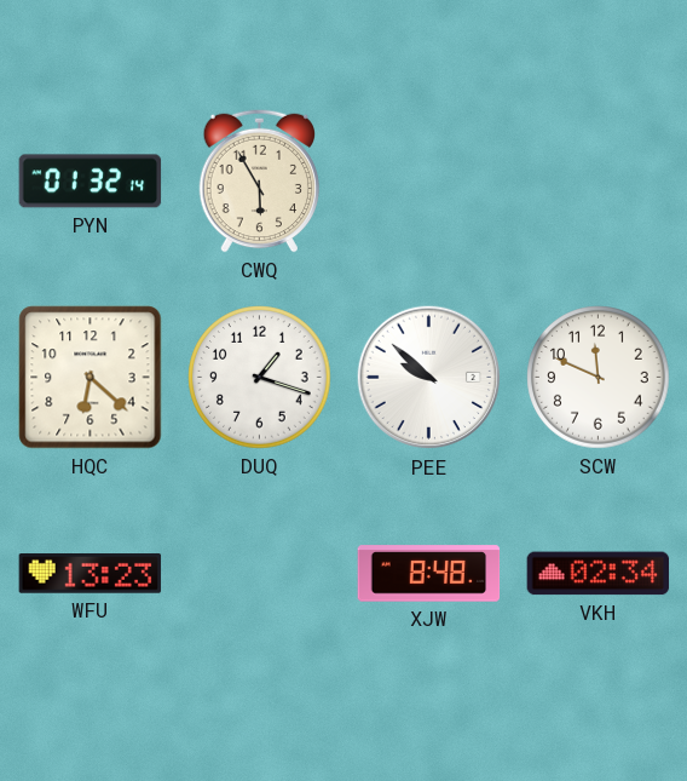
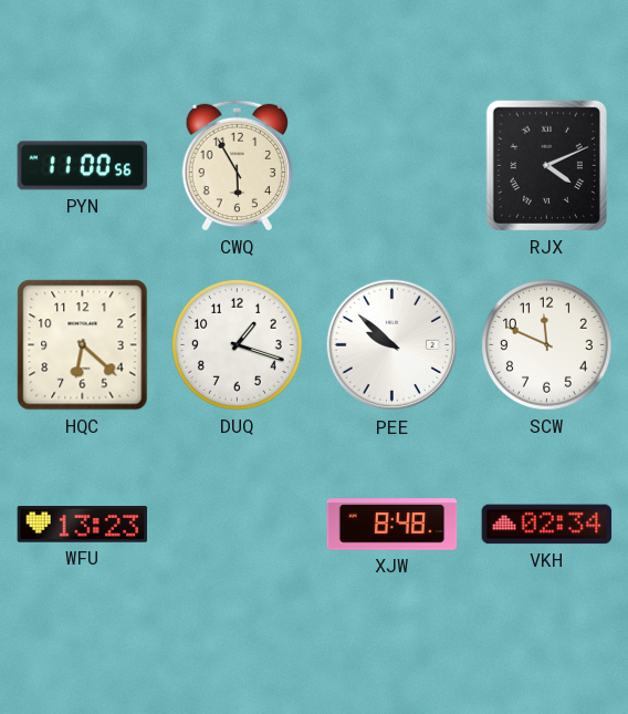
PYN: 01:32 -> 11:00 (83, 166)
RJX: none -> 4:11 (546, 165)
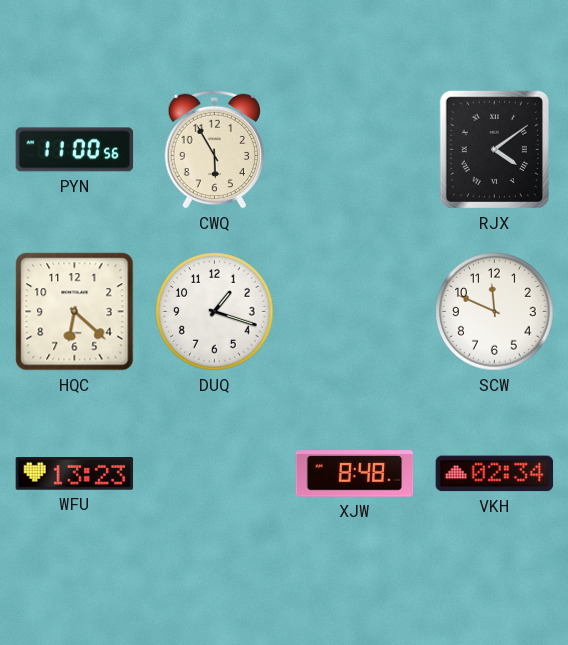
RJX: 4:11 -> 4:09 (494, 149)
PEE: 9:52 -> none (393, 345)
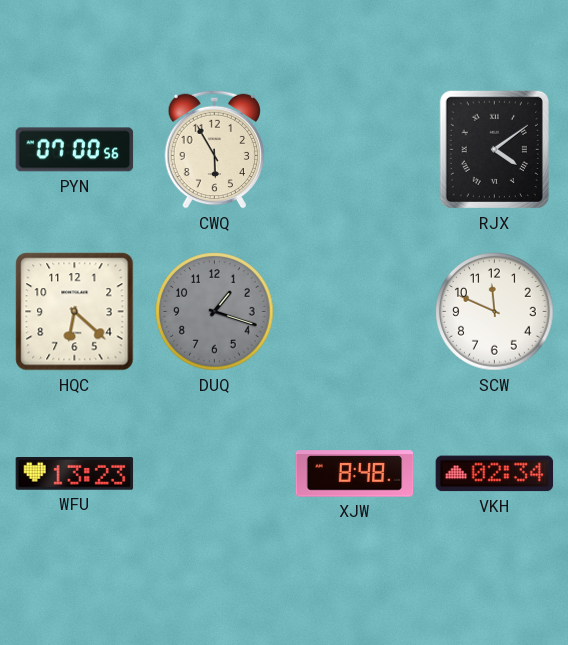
PYN: 11:00 -> 07:00 (75, 150)
DUQ dial: white -> grey (215, 312)
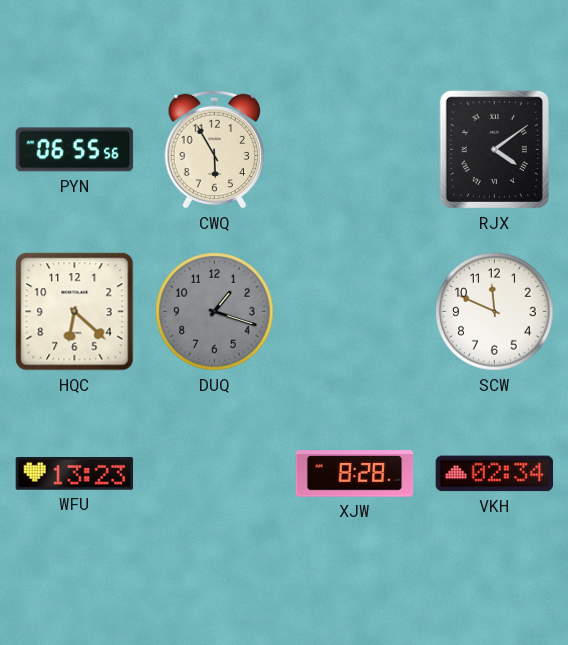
PYN: 07:00 -> 06:55 (75, 150)
XJW: 8:48 -> 8:28 (355, 474)
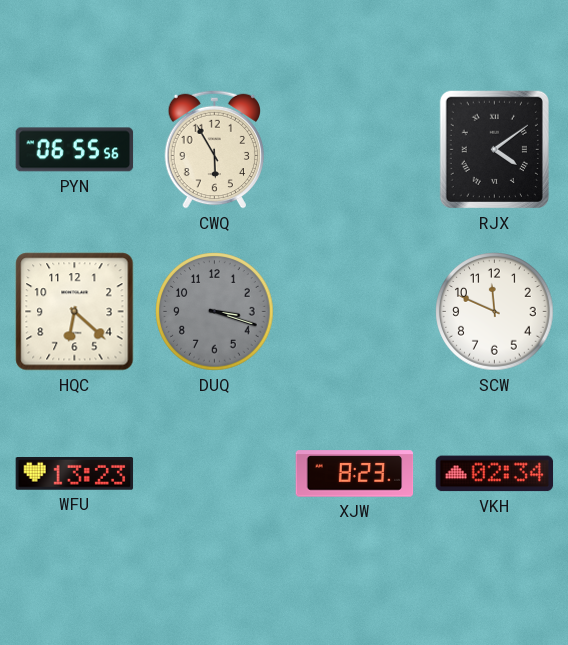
DUQ: 1:18 -> 3:18 (215, 312)
XJW: 8:28 -> 8:23 (355, 474)
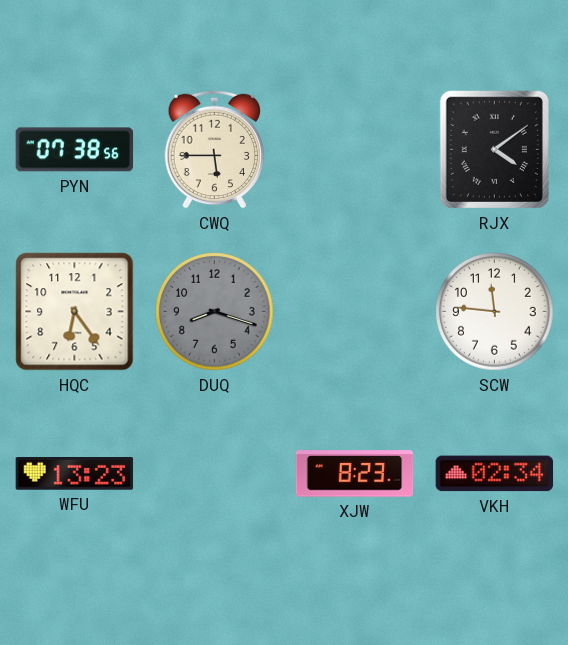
PYN: 06:55 -> 07:38 (75, 150)
CWQ: 5:55 -> 5:45 (215, 149)
HQC: 6:22 -> 6:24 (75, 312)
DUQ: 3:18 -> 8:18 (215, 312)
SCW: 11:49 -> 11:46 (495, 312)
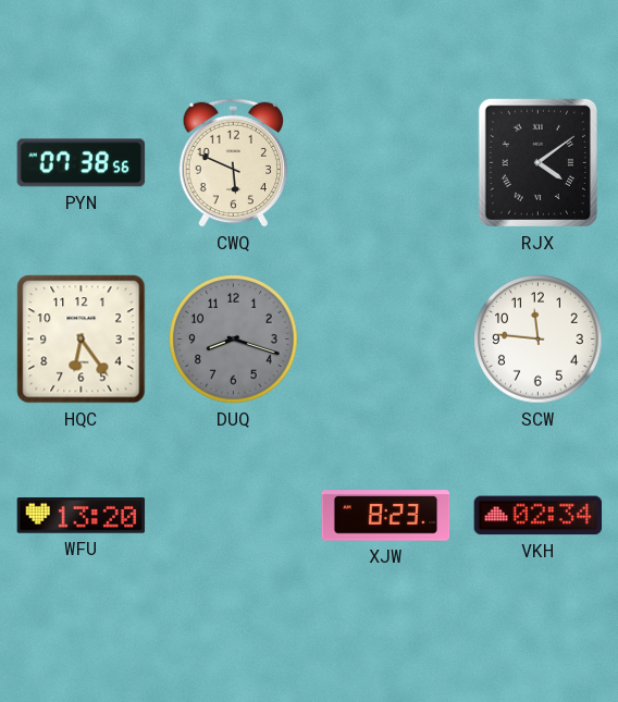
CWQ: 5:45 -> 5:49 (234, 162)
WFU: 13:23 -> 13:20 (82, 516)
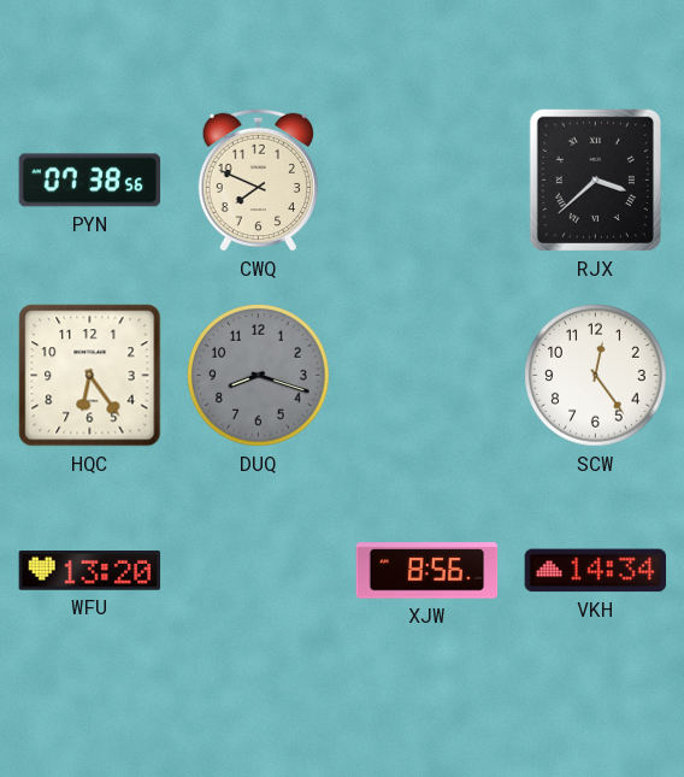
CWQ: 5:49 -> 7:49 (259, 179)
RJX: 4:09 -> 3:38 (595, 179)
SCW: 11:46 -> 12:24 (596, 376)
XJW: 8:23 -> 8:56 (427, 571)
VKH: 02:34 -> 14:34 (596, 571)
